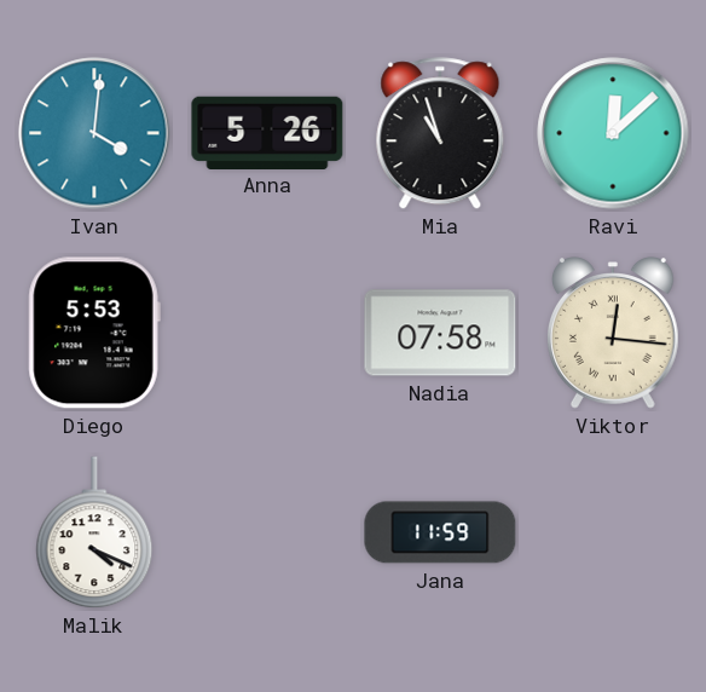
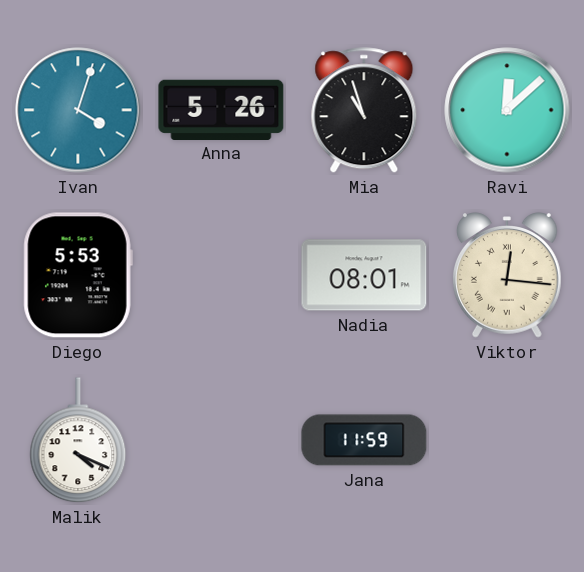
Ivan: 4:01 -> 4:03 (78, 110)
Nadia: 07:58 -> 08:01 (364, 275)
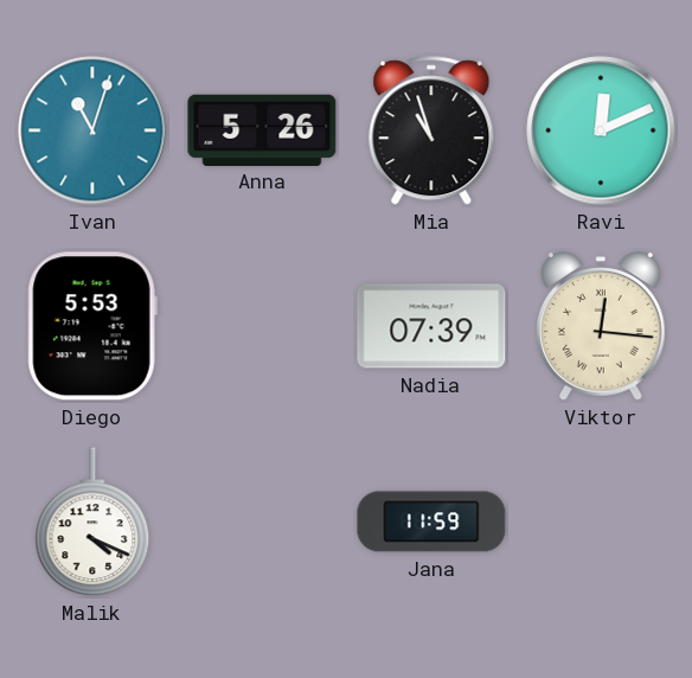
Ivan: 4:03 -> 11:03 (92, 130)
Ravi: 12:08 -> 12:11 (601, 130)
Nadia: 08:01 -> 07:39 (431, 326)
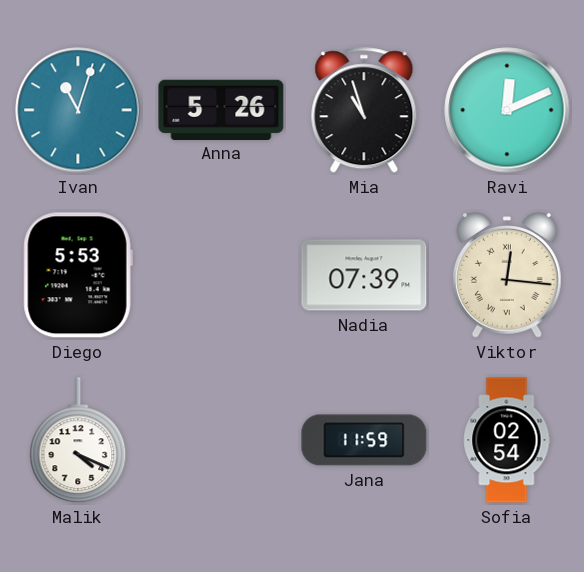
Sofia: none -> 02:54 (507, 440)
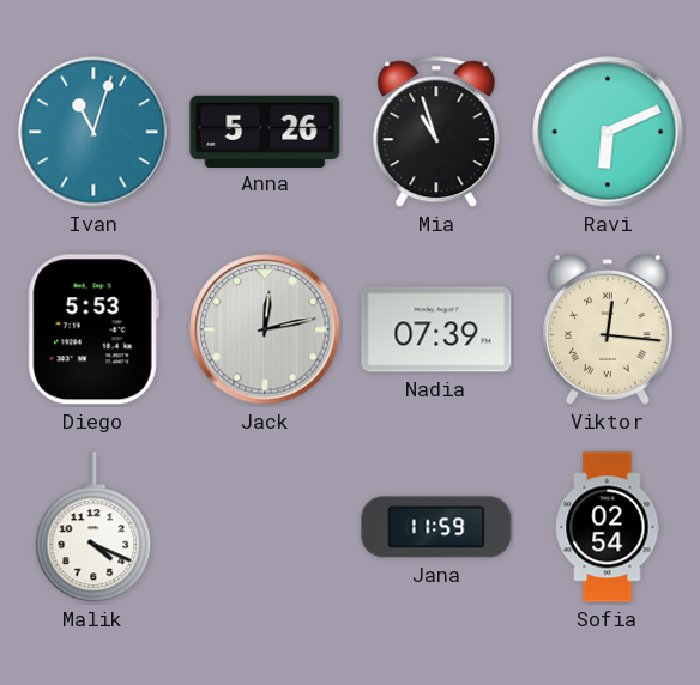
Ravi: 12:11 -> 6:11 (608, 132)
Jack: none -> 12:13 (265, 329)
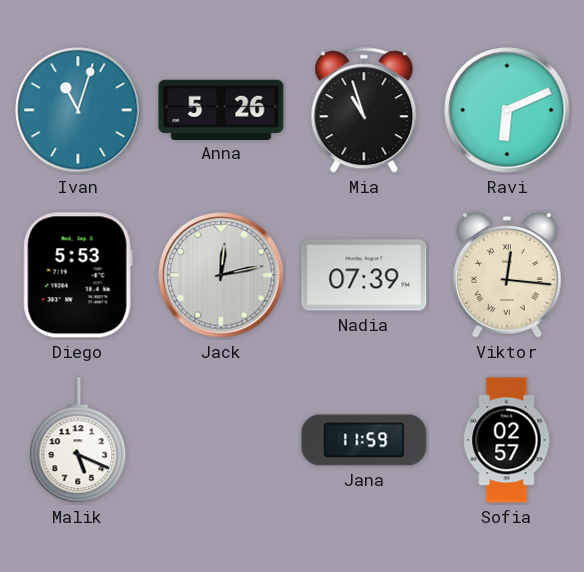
Malik: 4:19 -> 5:19 (78, 441)
Sofia: 02:54 -> 02:57 (507, 440)
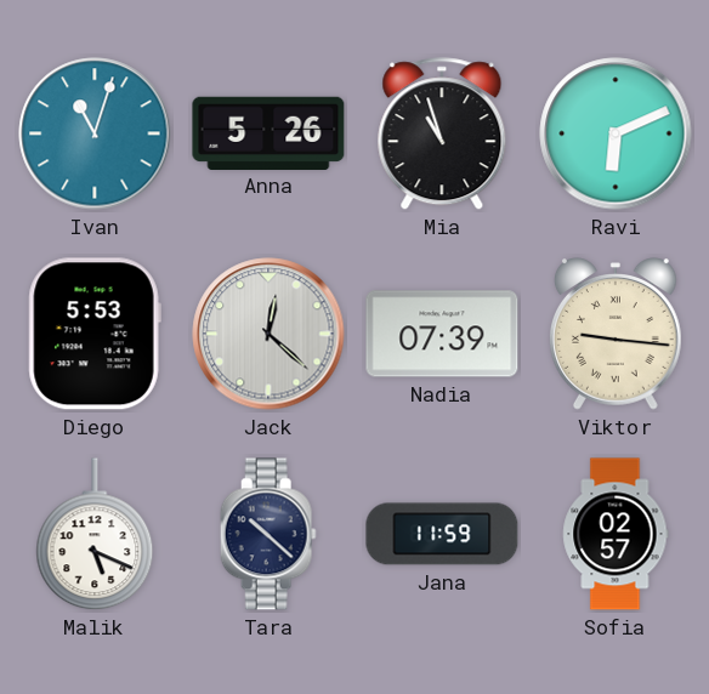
Jack: 12:13 -> 12:22 (268, 334)
Viktor: 12:16 -> 9:16 (617, 334)
Tara: none -> 10:22 (268, 534)
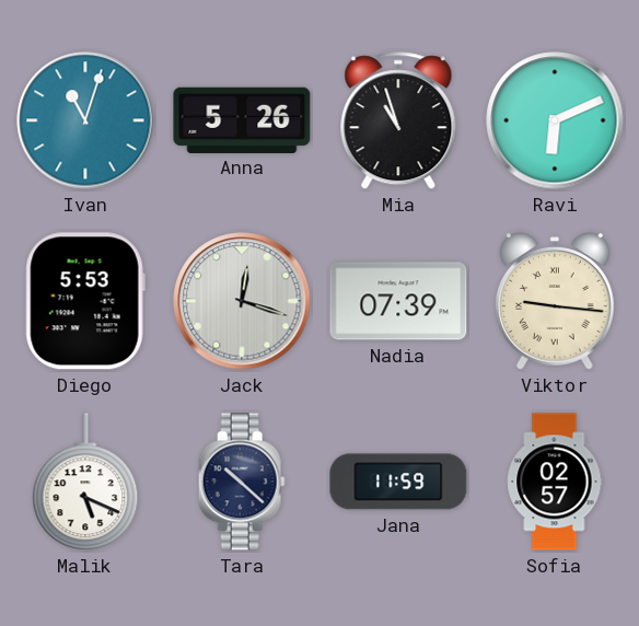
Jack: 12:22 -> 12:18 (242, 301)
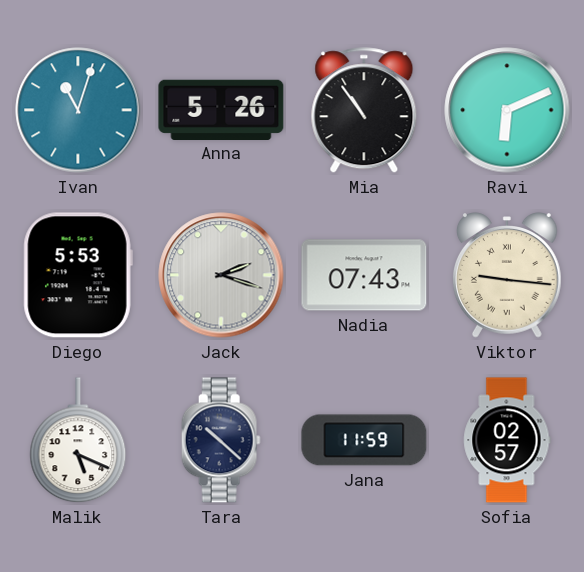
Mia: 10:57 -> 10:54 (364, 111)
Jack: 12:18 -> 2:18 (221, 275)
Nadia: 07:39 -> 07:43 (364, 275)
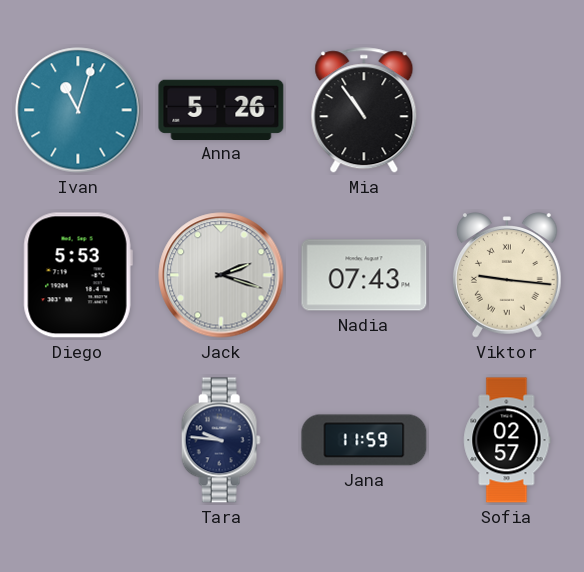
Ravi: 6:11 -> none (507, 110)
Malik: 5:19 -> none (78, 441)
Tara: 10:22 -> 9:46 (221, 440)
